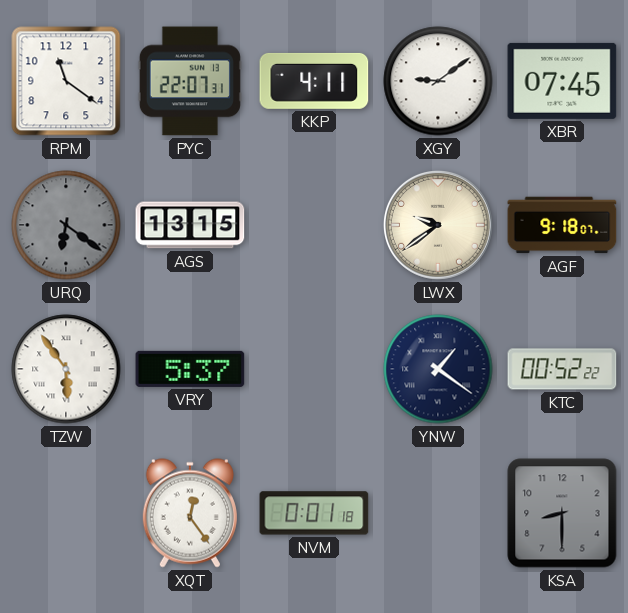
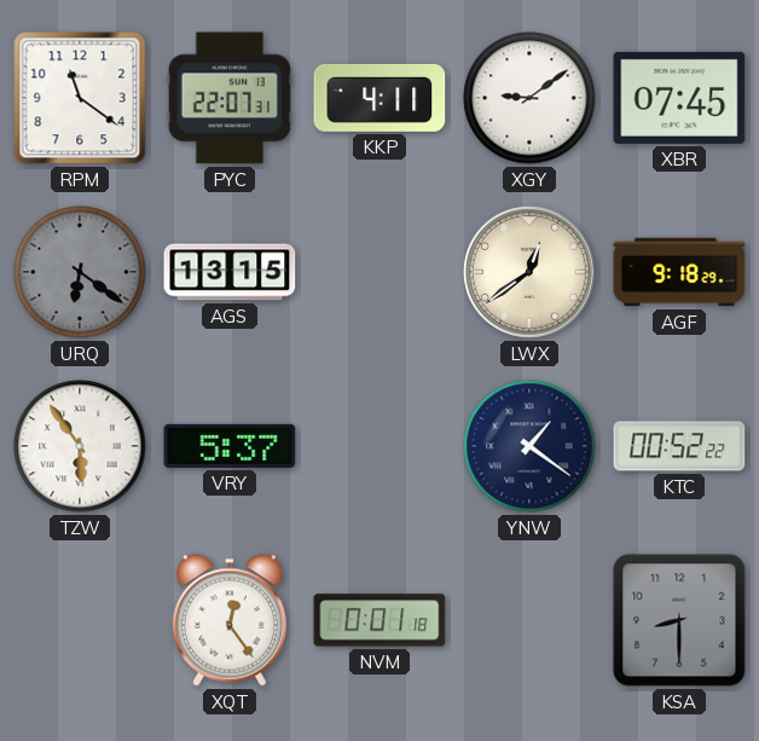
LWX: 9:39 -> 12:39 (529, 272)
AGF: 9:18:07 -> 9:18:29 (679, 272)
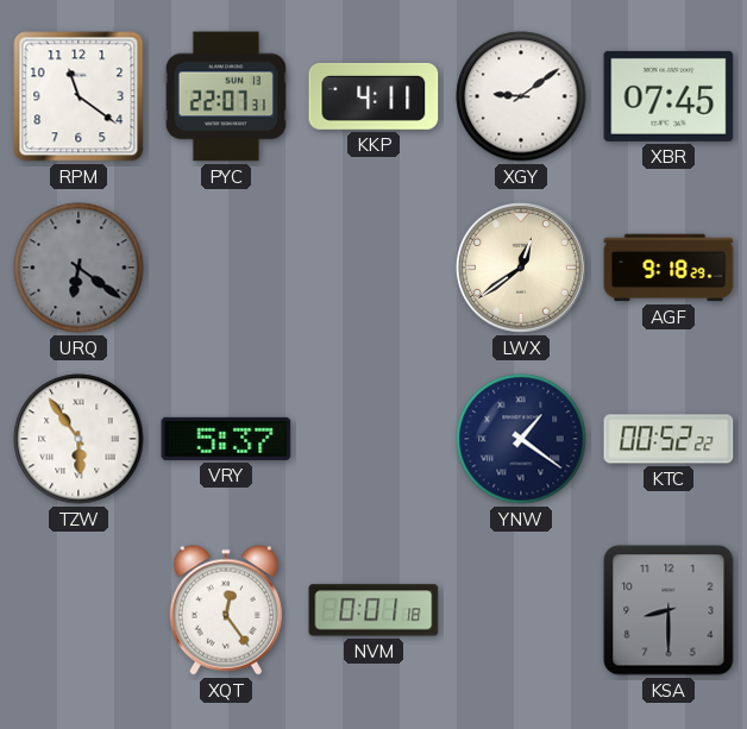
AGS: 13:15 -> none (230, 272)
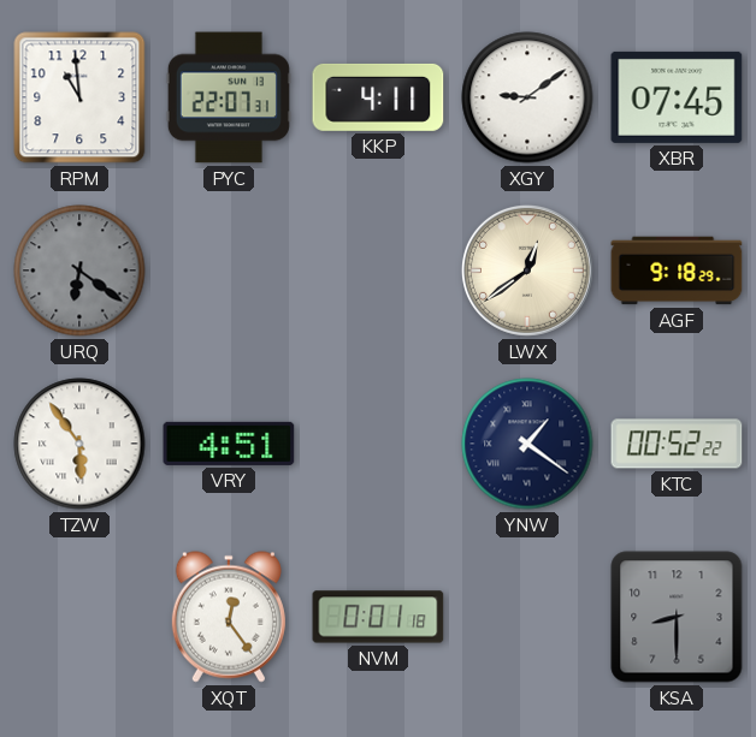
RPM: 11:21 -> 10:59 (79, 97)
VRY: 5:37 -> 4:51 (229, 444)
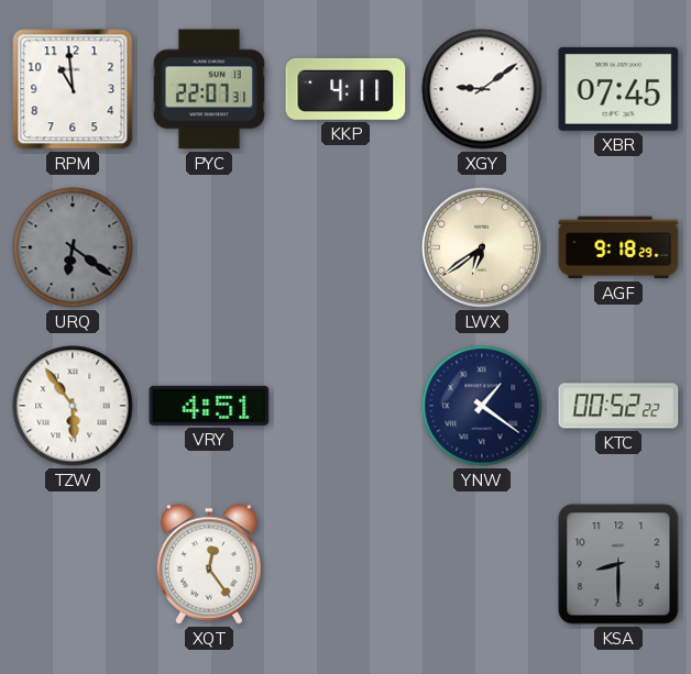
LWX: 12:39 -> 6:39 (482, 247)
NVM: 0:01 -> none (378, 617)
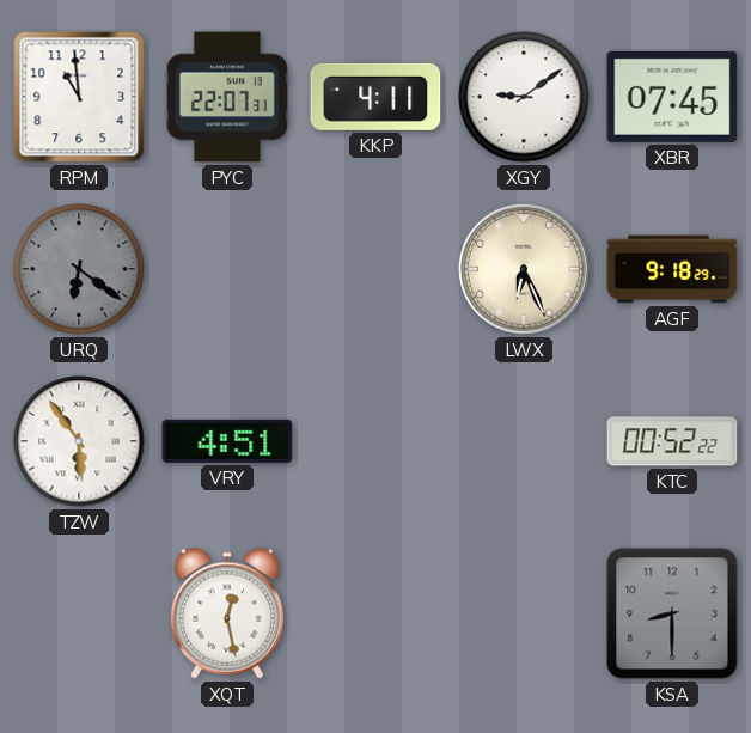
LWX: 6:39 -> 6:26 (524, 269)
YNW: 1:21 -> none (482, 406)
XQT: 12:24 -> 12:28 (227, 613)
